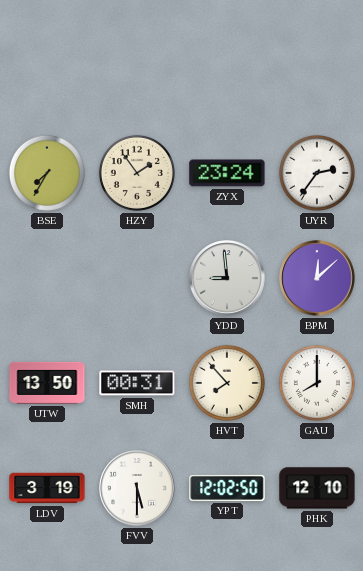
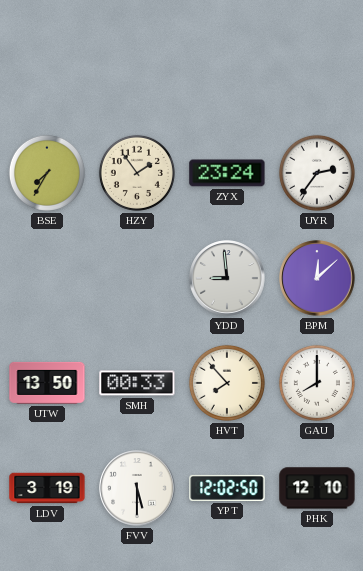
SMH: 00:31 -> 00:33 (137, 383)
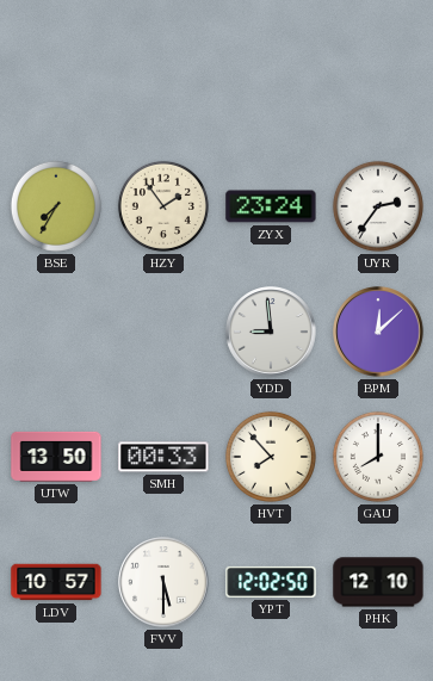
LDV: 3:19 -> 10:57 (56, 582)
